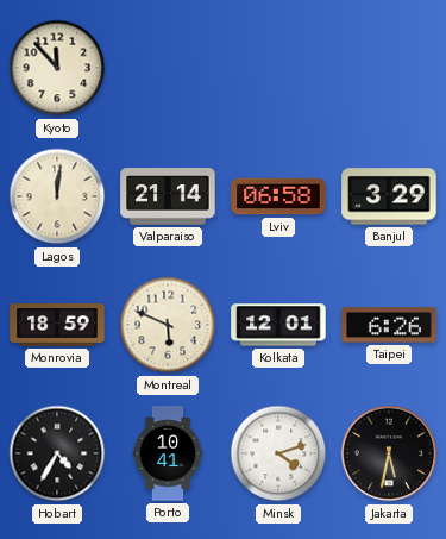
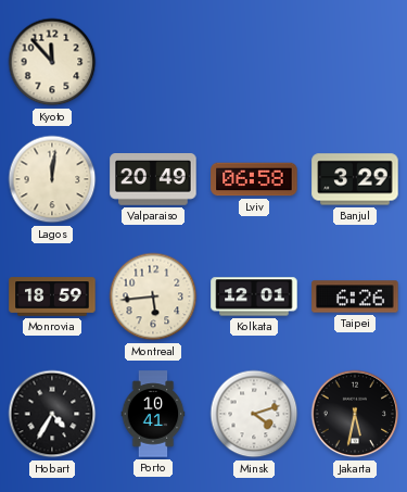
Valparaiso: 21:14 -> 20:49 (153, 179)
Montreal: 5:49 -> 5:44 (153, 297)
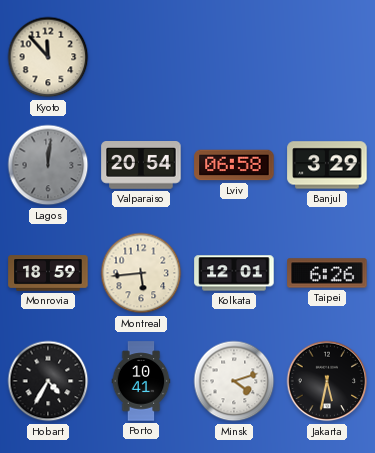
Lagos dial: cream -> grey (48, 165)
Valparaiso: 20:49 -> 20:54 (141, 165)
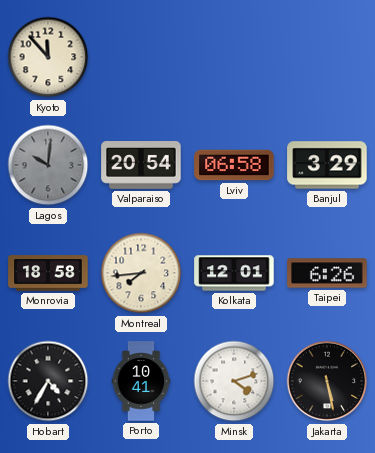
Lagos: 12:01 -> 10:01 (48, 165)
Monrovia: 18:59 -> 18:58 (48, 273)
Montreal: 5:44 -> 7:44 (141, 273)
Jakarta: 5:32 -> 5:28 (327, 381)
